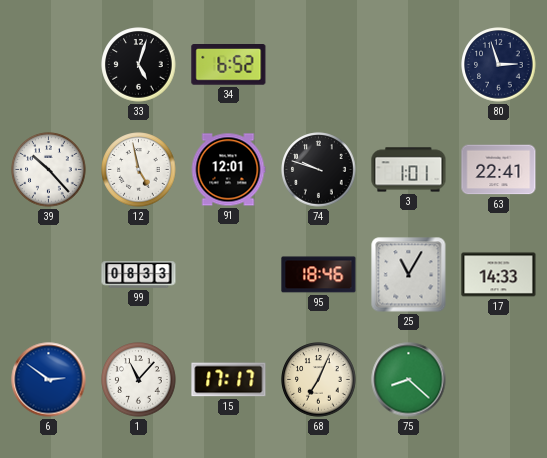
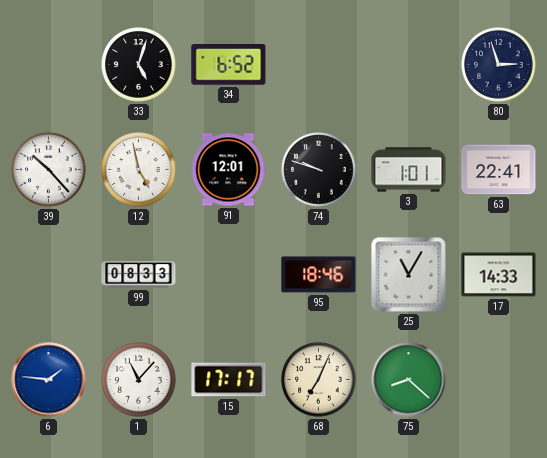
6: 2:51 -> 1:46 (49, 380)
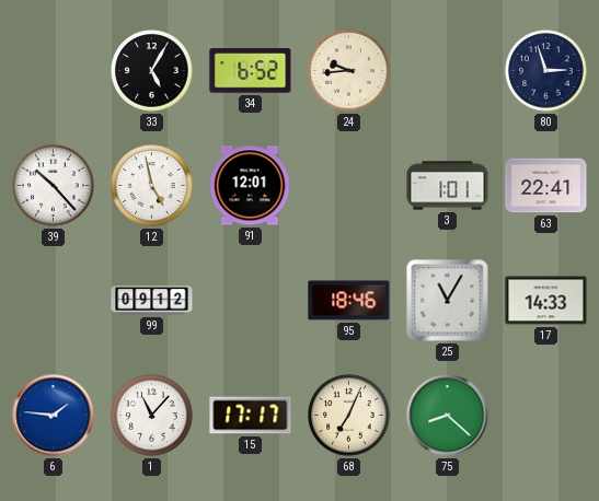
33: 5:03 -> 5:05 (152, 71)
24: none -> 9:44 (349, 71)
74: 9:48 -> none (319, 170)
99: 08:33 -> 09:12 (152, 301)
